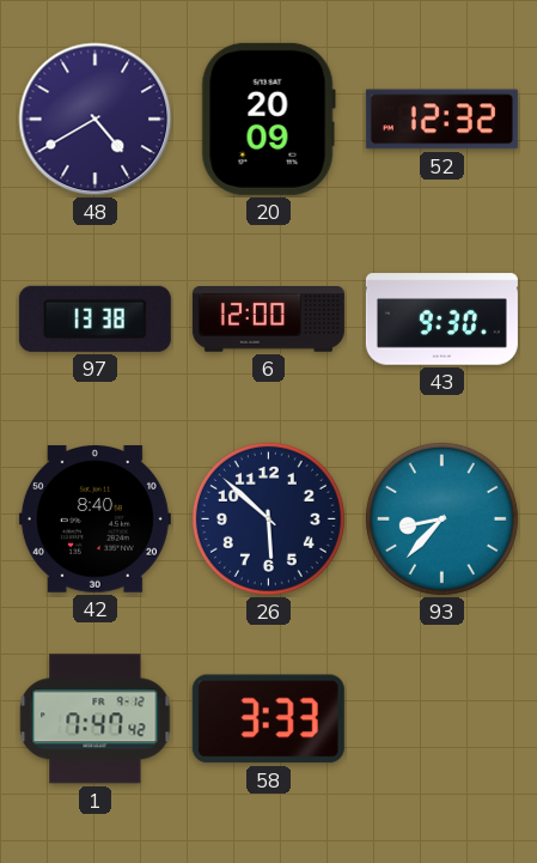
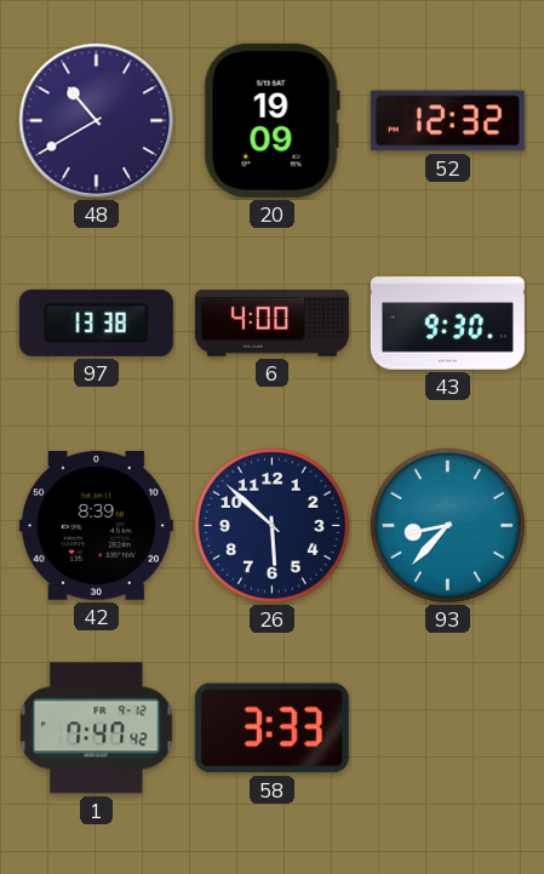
48: 4:40 -> 10:40 (97, 121)
20: 20:09 -> 19:09 (271, 120)
6: 12:00 -> 4:00 (271, 324)
42: 8:40 -> 8:39 (96, 526)
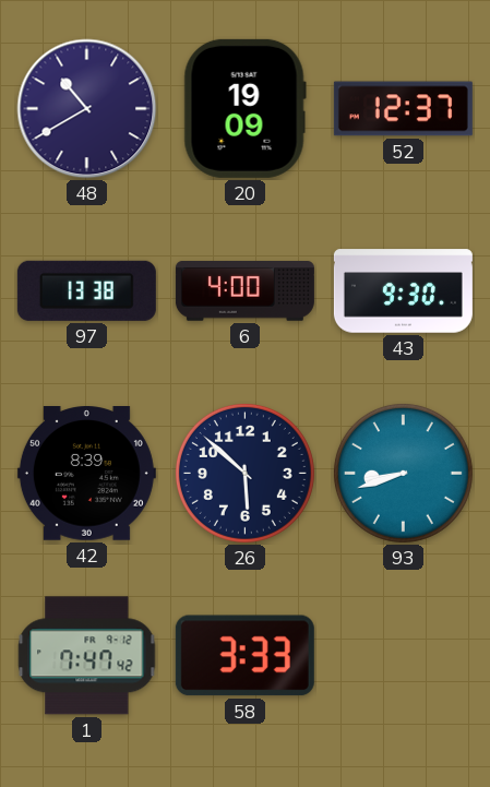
52: 12:32 -> 12:37 (403, 109)
93: 8:37 -> 8:42 (403, 473)
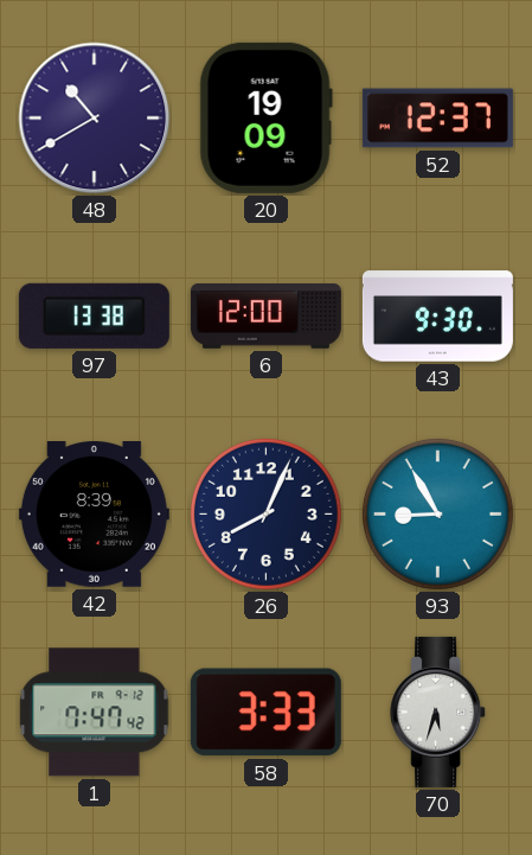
6: 4:00 -> 12:00 (265, 317)
26: 5:52 -> 8:04 (265, 513)
93: 8:42 -> 8:55 (437, 513)
70: none -> 5:33 (438, 712)
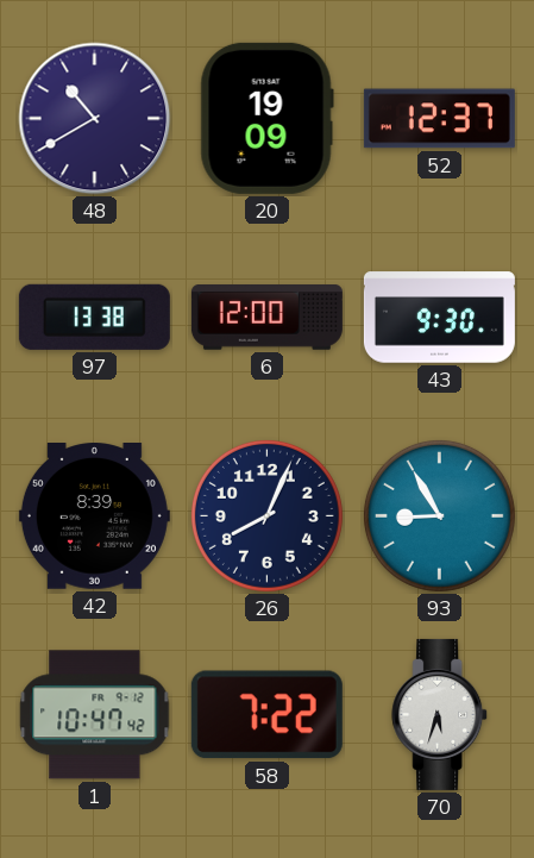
1: 7:47 -> 10:47 (95, 715)
58: 3:33 -> 7:22 (266, 715)
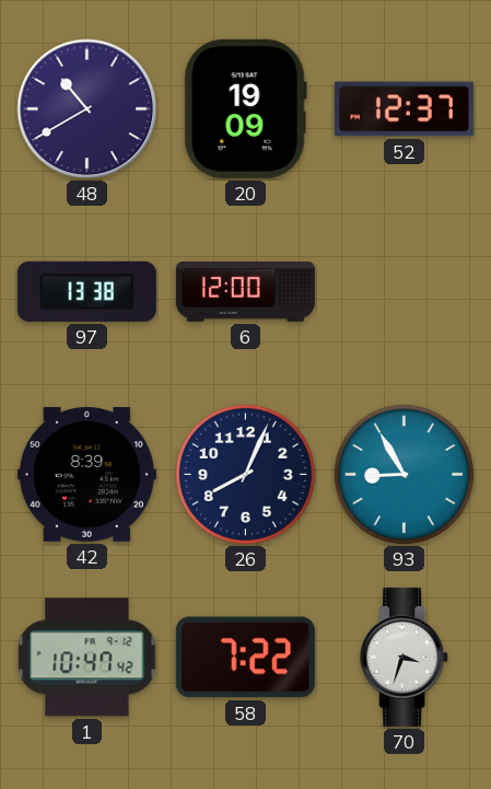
43: 9:30 -> none (439, 318)
70: 5:33 -> 3:33 (405, 657)
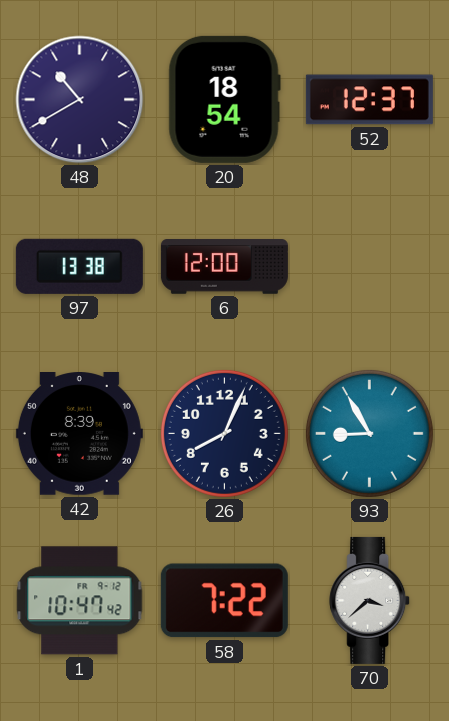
20: 19:09 -> 18:54 (224, 99)
70: 3:33 -> 3:38 (370, 600)
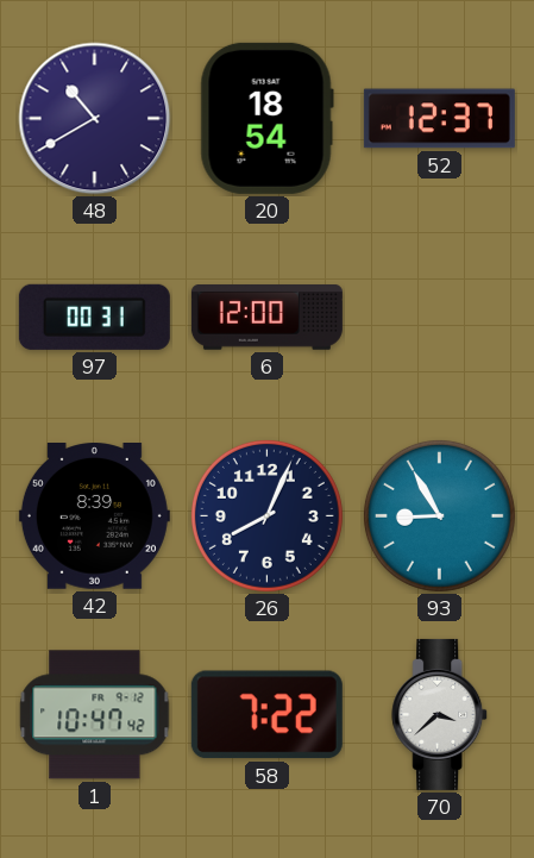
97: 13:38 -> 00:31 (94, 317)
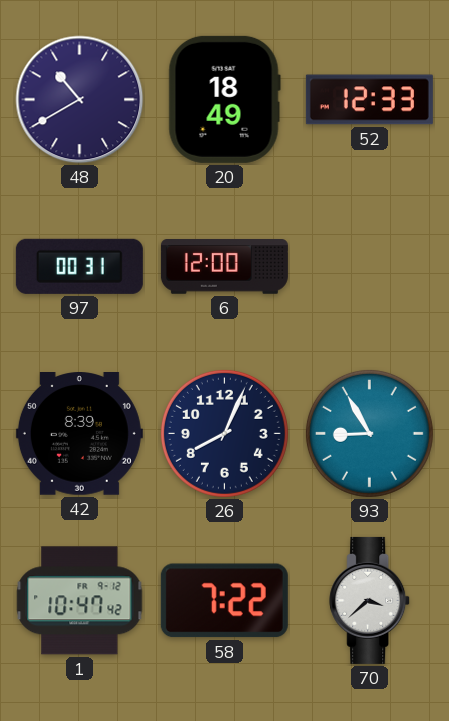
20: 18:54 -> 18:49 (224, 99)
52: 12:37 -> 12:33 (369, 100)
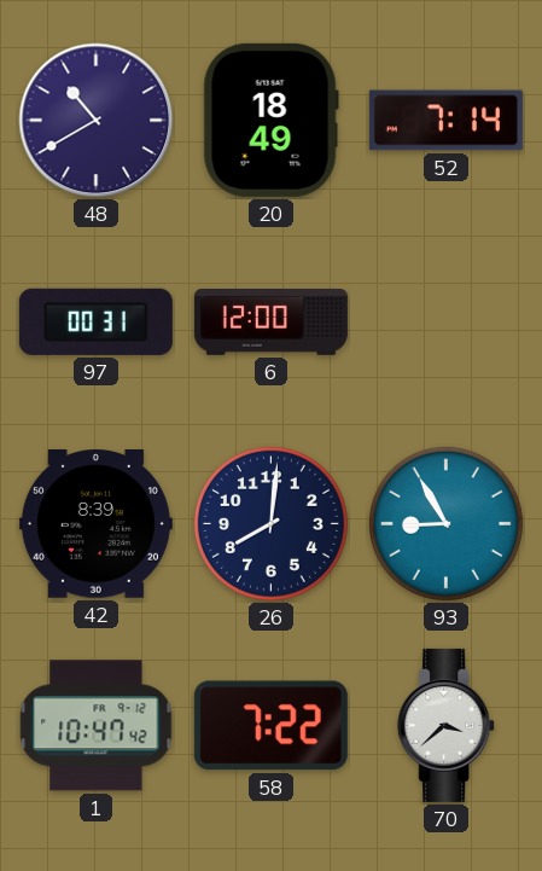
52: 12:33 -> 7:14 (445, 121)
26: 8:04 -> 8:01 (270, 523)
